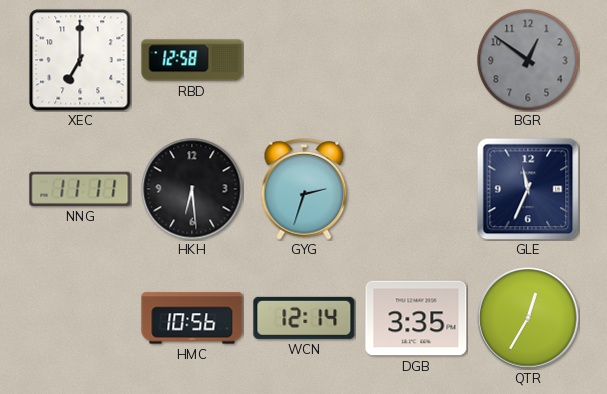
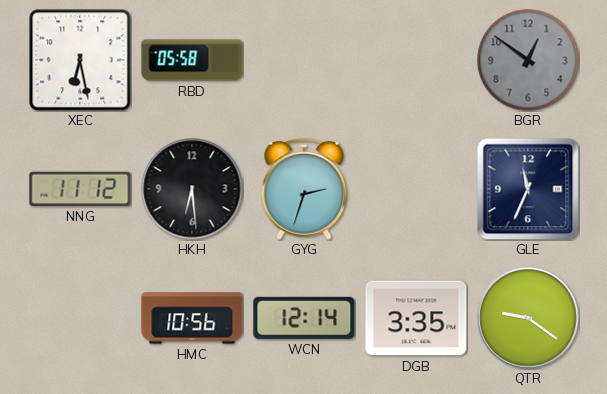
XEC: 7:00 -> 6:28 (80, 60)
RBD: 12:58 -> 05:58 (192, 60)
NNG: 11:11 -> 11:12 (80, 189)
QTR: 12:35 -> 9:21 (528, 318)
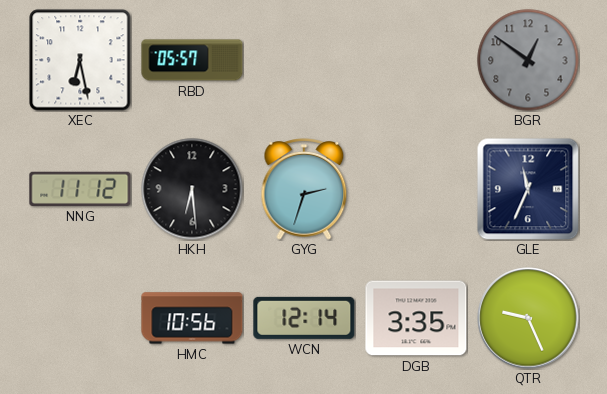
RBD: 05:58 -> 05:57 (192, 60)
QTR: 9:21 -> 9:26 (528, 318)
